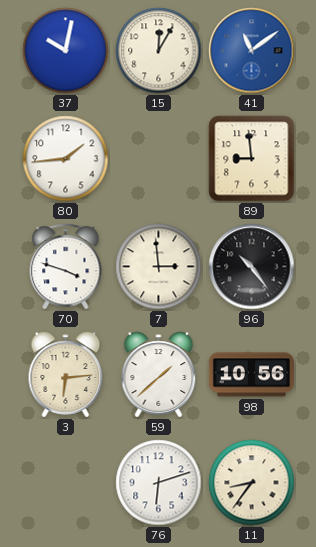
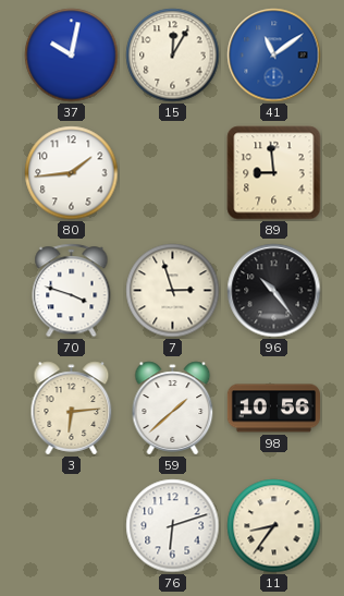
7: 2:59 -> 2:57 (173, 291)
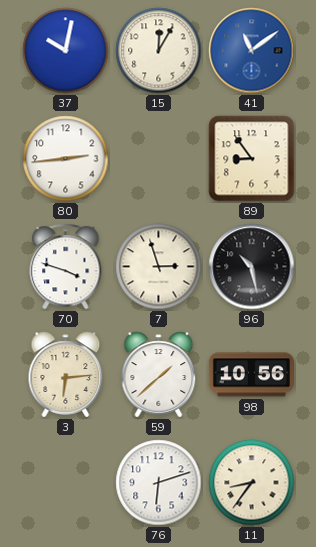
80: 1:44 -> 2:44 (66, 159)
89: 8:59 -> 8:54 (252, 159)
96: 10:24 -> 10:28 (252, 267)
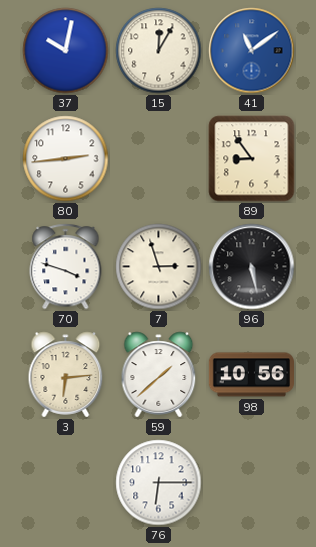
96: 10:28 -> 5:28 (252, 267)
76: 6:12 -> 6:15 (159, 483)
11: 8:36 -> none (252, 483)
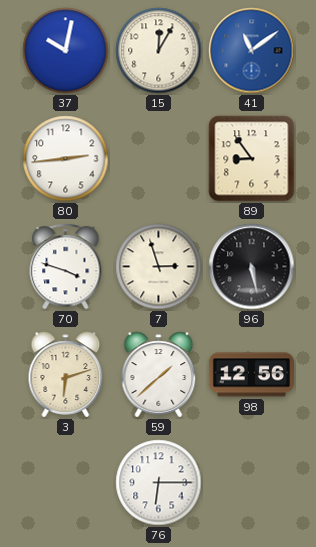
3: 6:14 -> 6:12 (66, 375)
98: 10:56 -> 12:56 (251, 375)
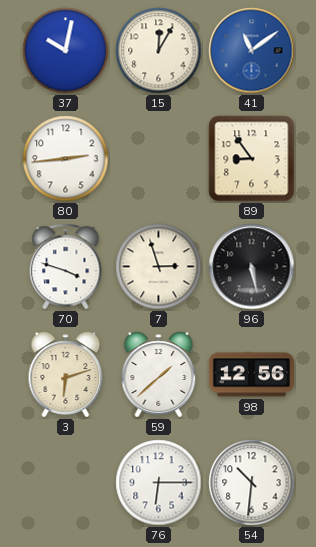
54: none -> 10:31 (252, 483)
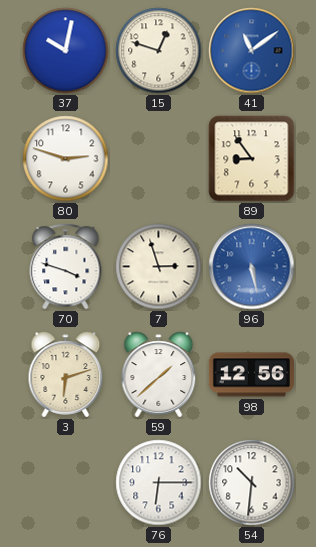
15: 12:05 -> 12:48 (159, 51)
80: 2:44 -> 2:48 (66, 159)
96 dial: black -> blue (252, 267)
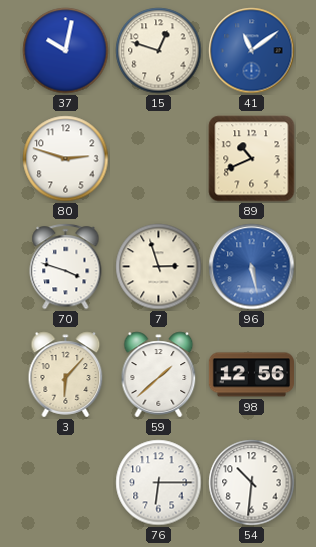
89: 8:54 -> 10:41 (252, 159)
3: 6:12 -> 6:07 (66, 375)
